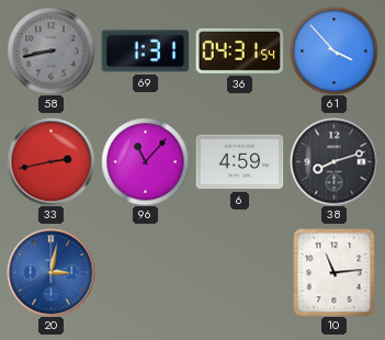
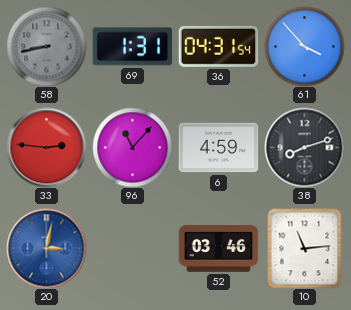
33: 2:43 -> 2:46 (46, 147)
52: none -> 03:46 (218, 249)
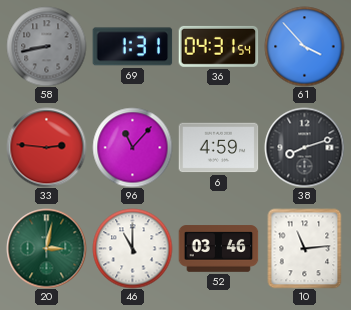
20 dial: blue -> green (46, 248)
46: none -> 11:00 (132, 248)
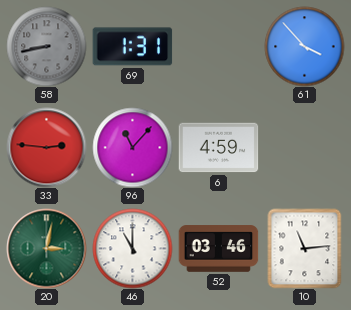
36: 04:31 -> none (218, 46)
38: 8:12 -> none (304, 147)
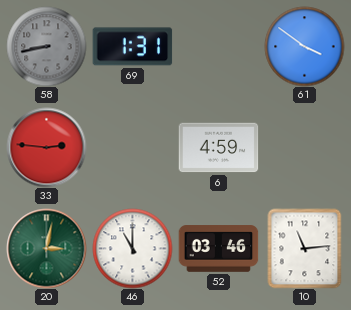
61: 3:53 -> 3:51 (304, 46)
96: 11:07 -> none (132, 147)
